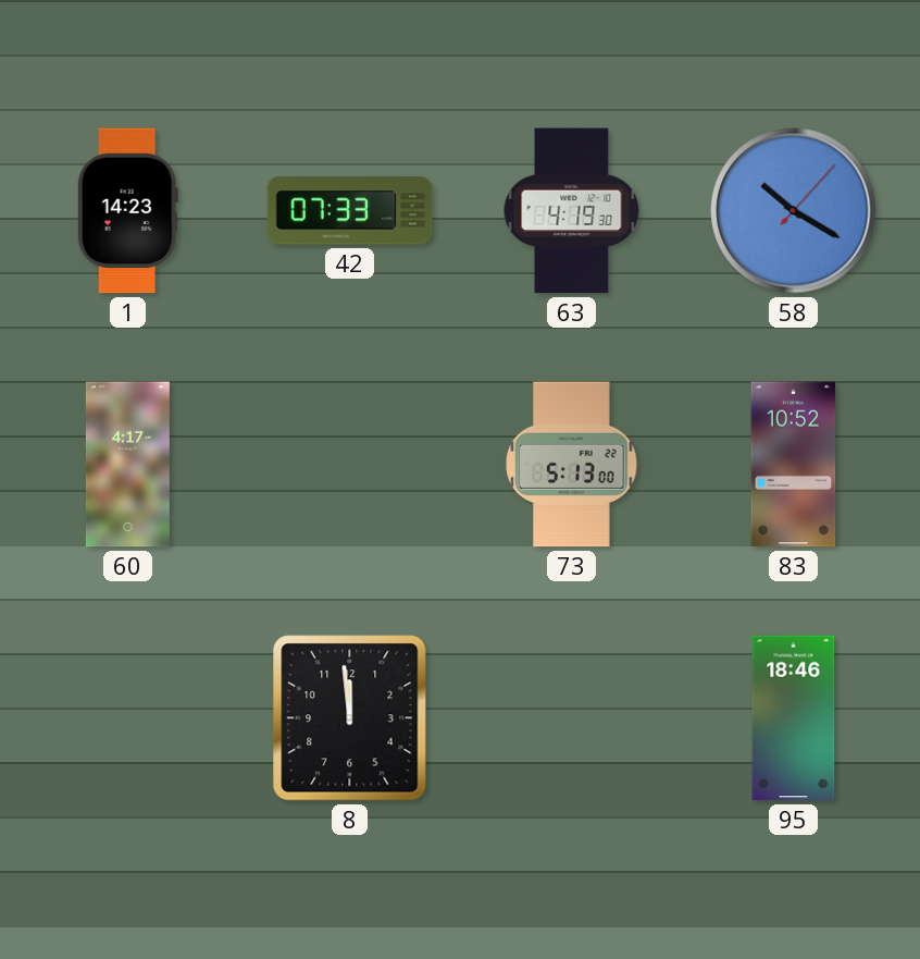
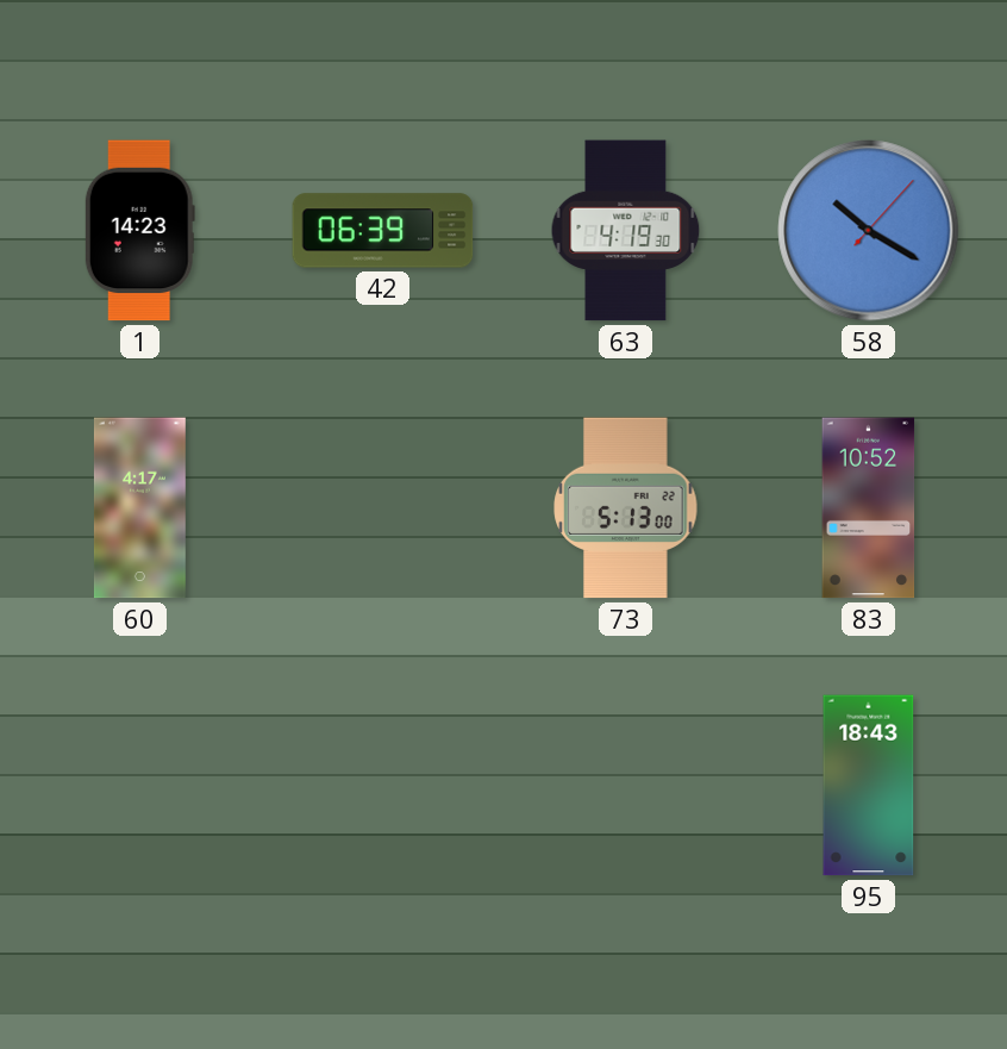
42: 07:33 -> 06:39 (383, 231)
8: 11:59 -> none (350, 718)
95: 18:46 -> 18:43 (869, 786)
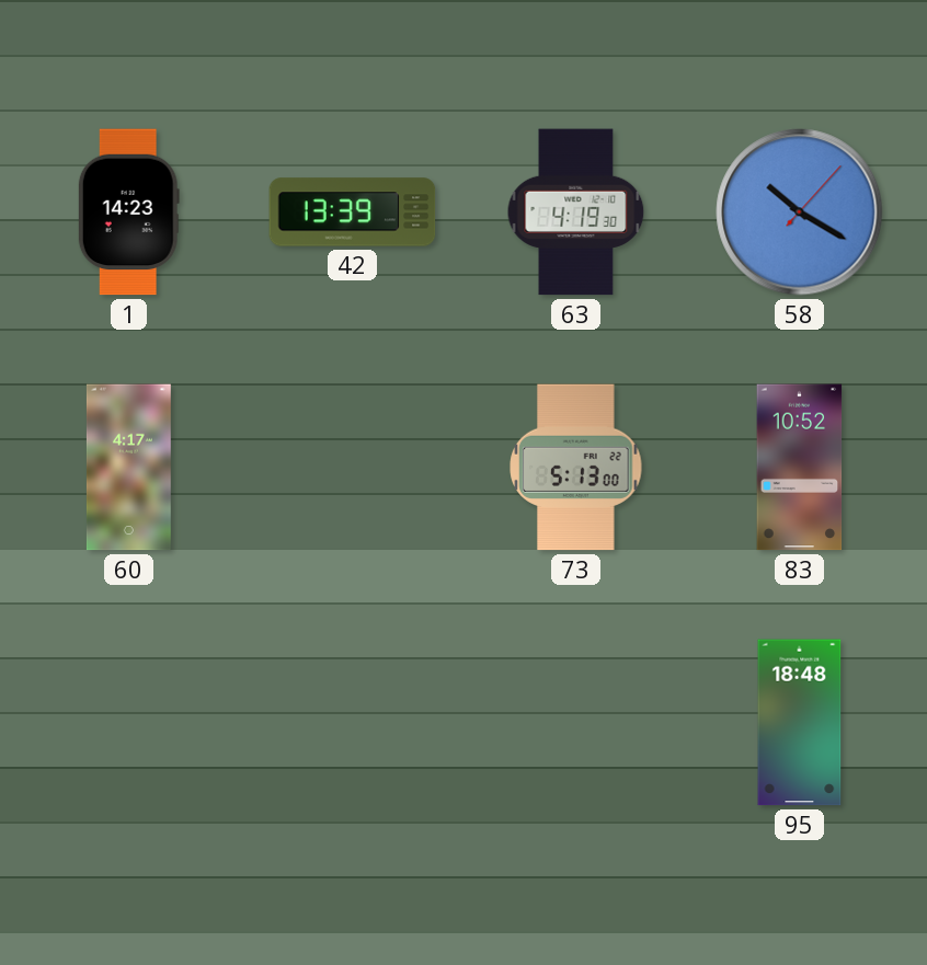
42: 06:39 -> 13:39 (353, 212)
95: 18:43 -> 18:48 (800, 723)
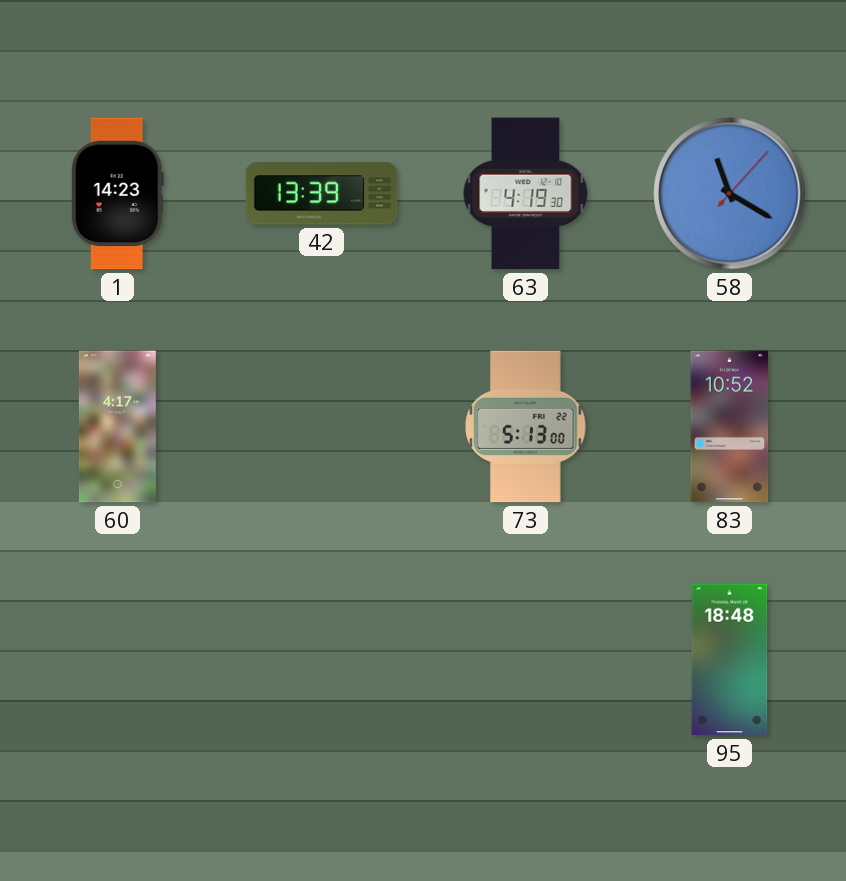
58: 10:20 -> 11:20 (730, 194)
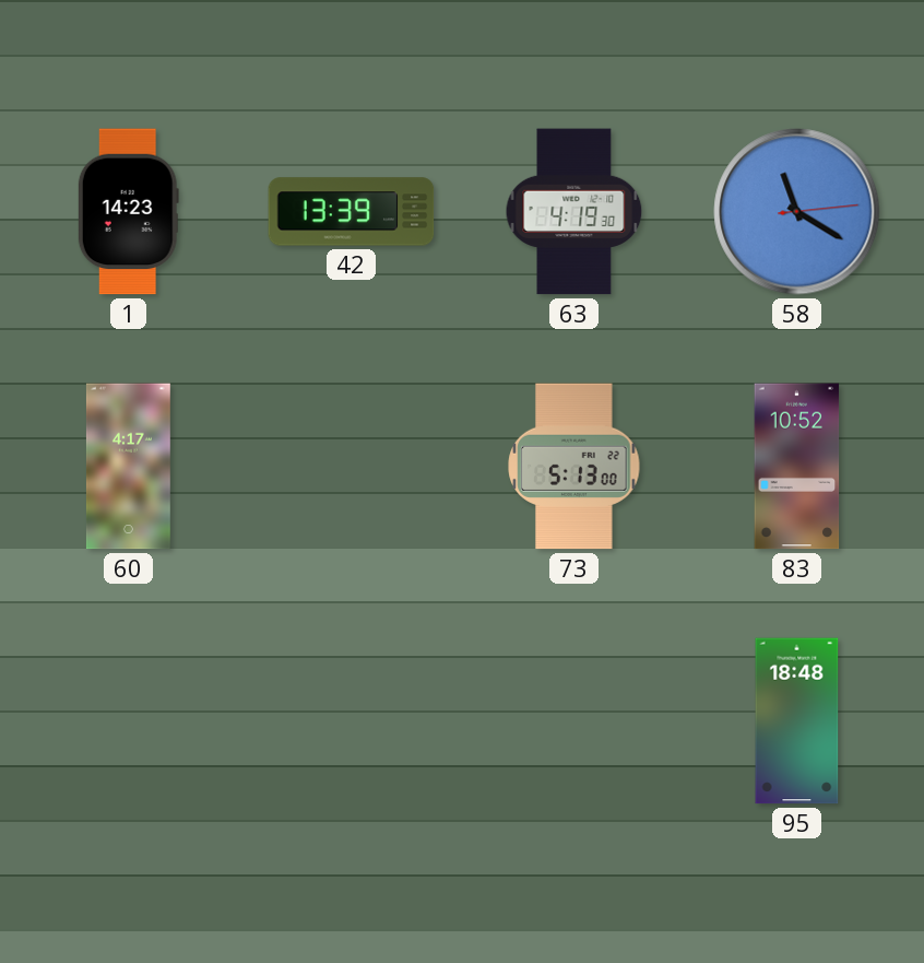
58: 11:20:07 -> 11:20:14 (797, 212)
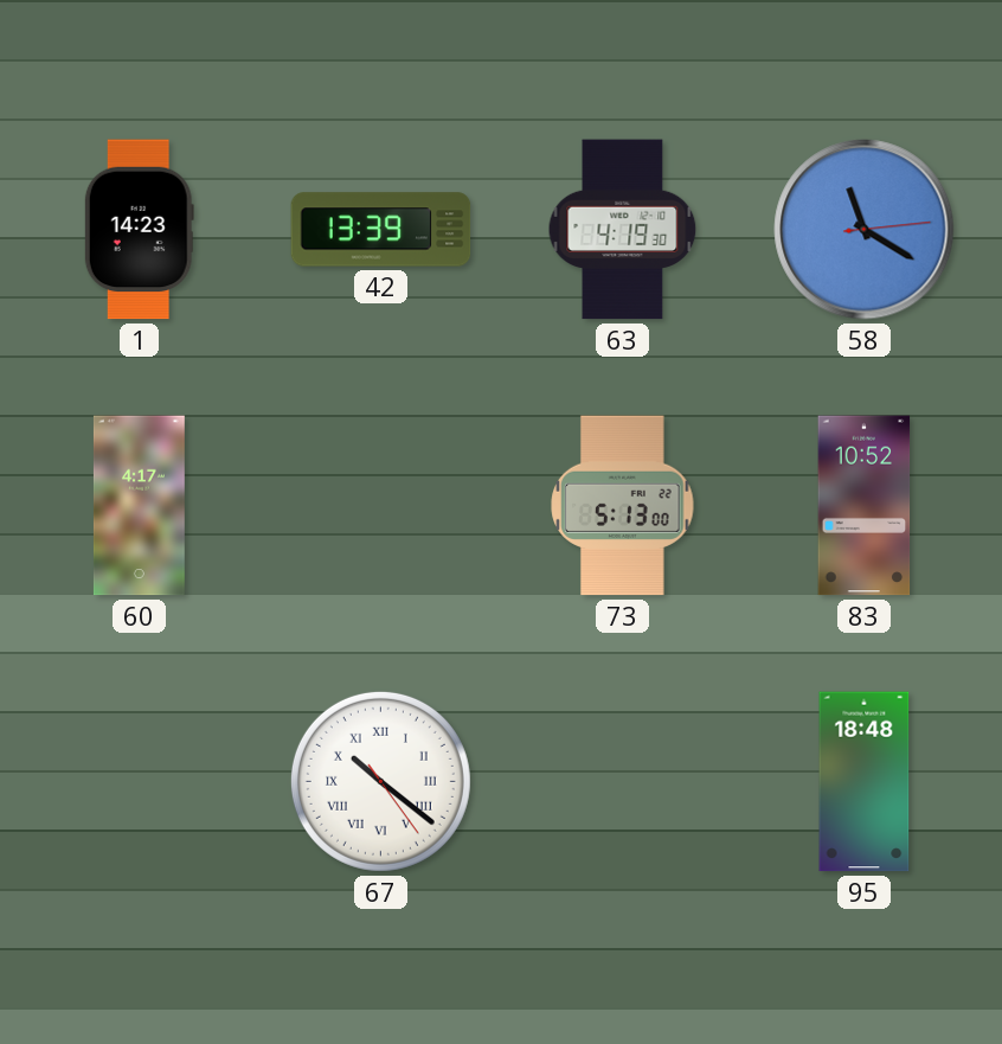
67: none -> 10:21 (380, 781)
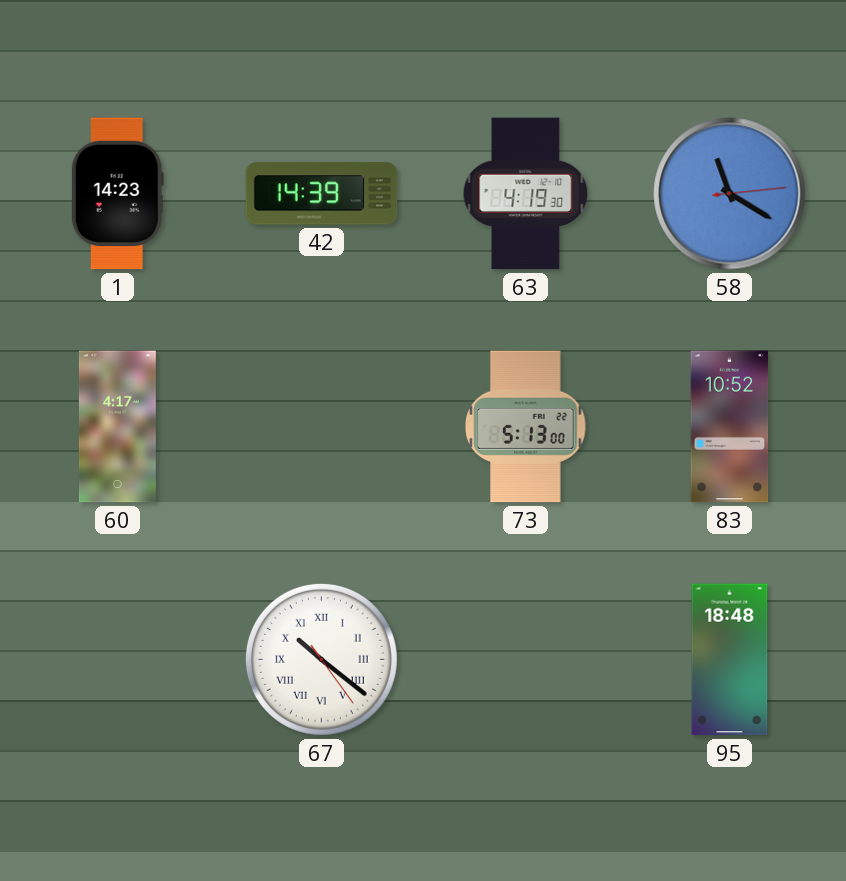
42: 13:39 -> 14:39 (322, 194)
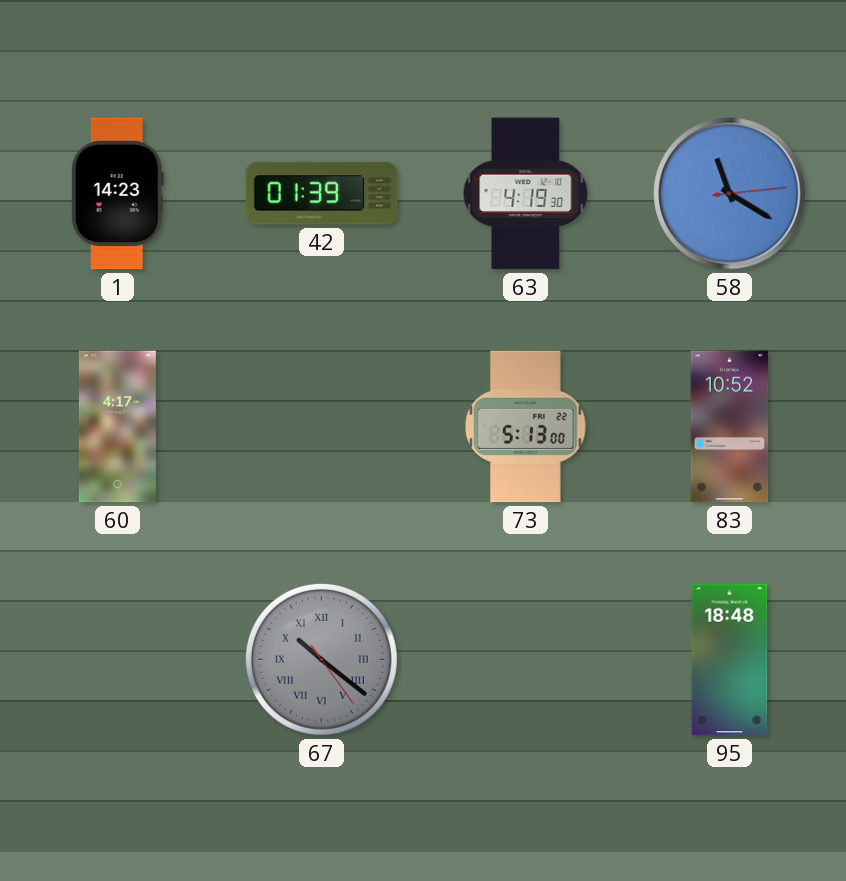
42: 14:39 -> 01:39 (322, 194)
67 dial: white -> grey (321, 659)
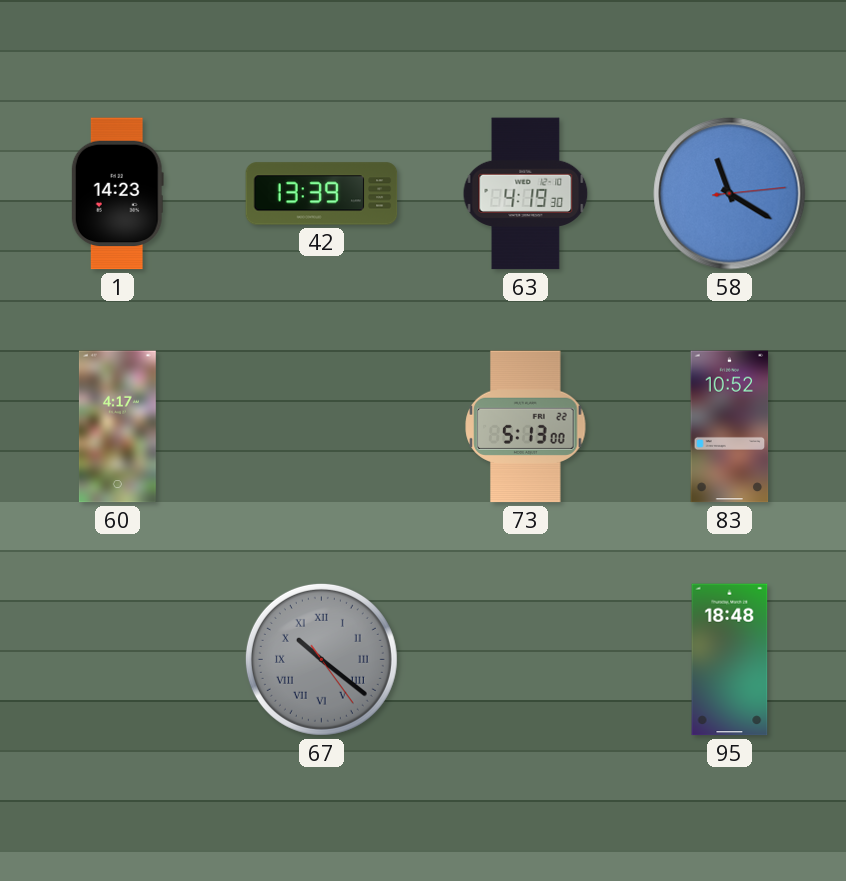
42: 01:39 -> 13:39 (322, 194)
